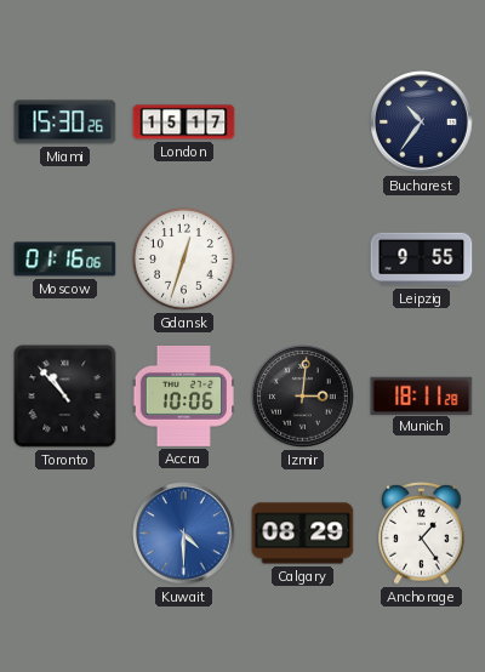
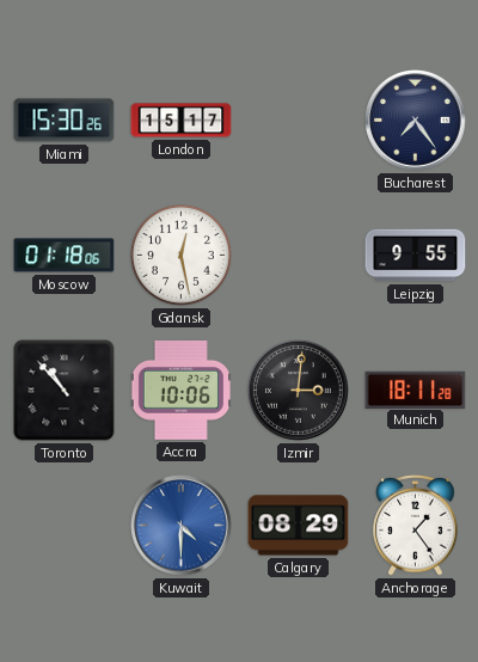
Bucharest: 10:36 -> 7:24 (416, 121)
Moscow: 01:16 -> 01:18 (65, 256)
Gdansk: 12:33 -> 12:28 (182, 256)
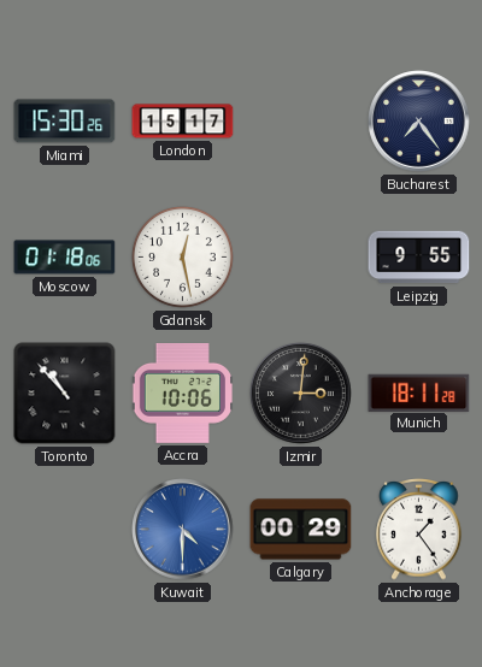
Calgary: 08:29 -> 00:29 (301, 530)
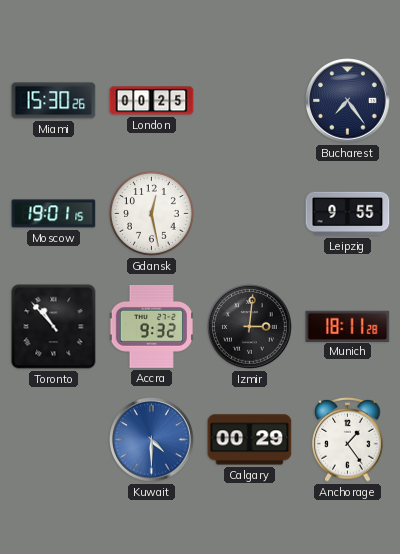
London: 15:17 -> 00:25 (152, 101)
Moscow: 01:18 -> 19:01 (54, 214)
Accra: 10:06 -> 9:32 (151, 326)
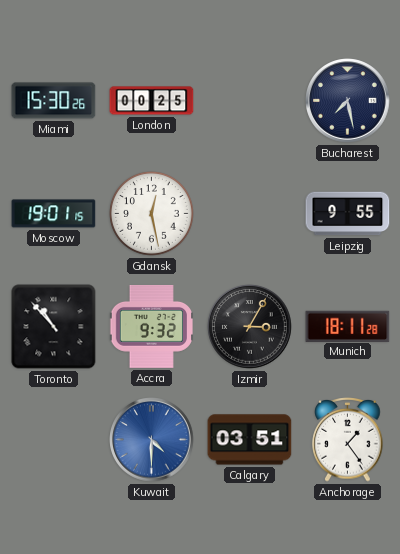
Bucharest: 7:24 -> 7:28 (348, 101)
Izmir: 3:01 -> 3:05 (250, 327)
Calgary: 00:29 -> 03:51 (250, 440)
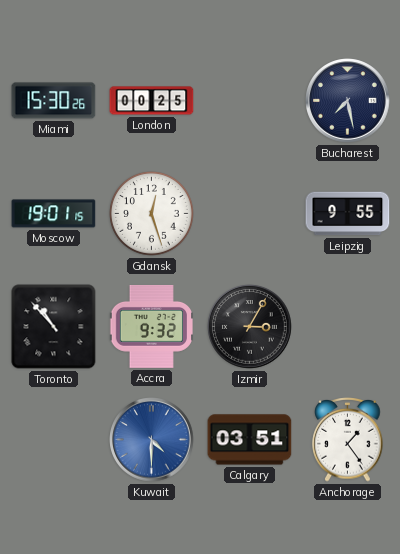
Gdansk: 12:28 -> 12:27 (152, 214)
Munich: 18:11 -> none (348, 326)
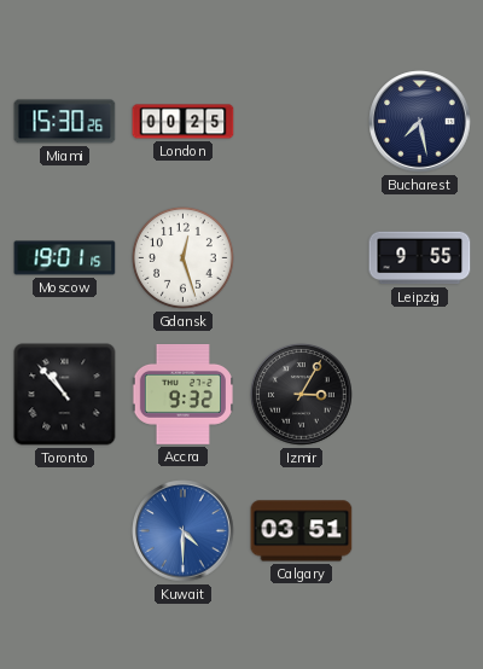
Anchorage: 1:24 -> none (348, 440)
